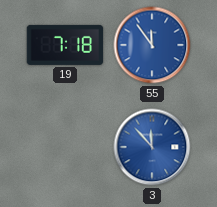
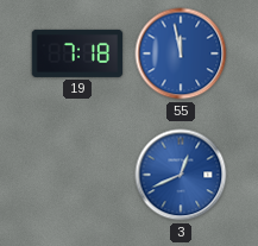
55: 11:54 -> 11:58 (181, 53)
3: 11:53 -> 12:41 (181, 175)
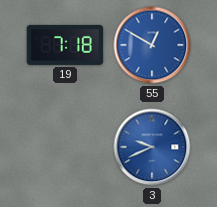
55: 11:58 -> 12:50 (152, 45)
3: 12:41 -> 9:41 (152, 147)
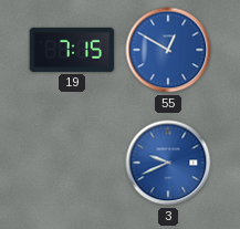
19: 7:18 -> 7:15 (72, 50)
